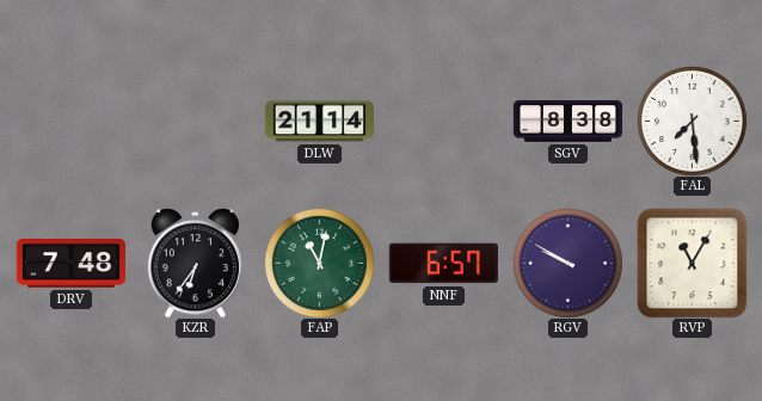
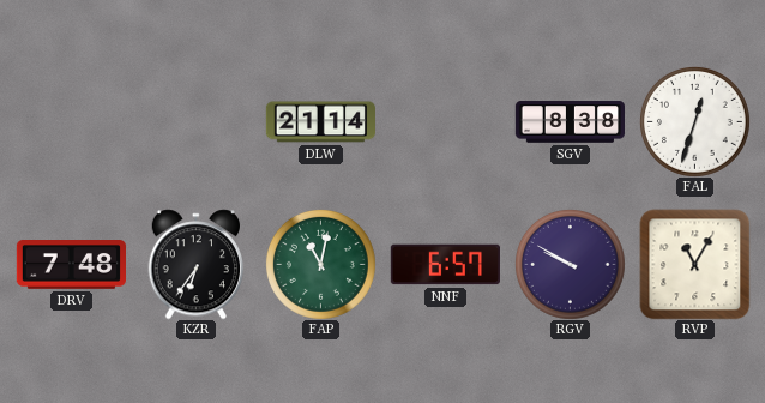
FAL: 7:29 -> 12:33 (694, 121)
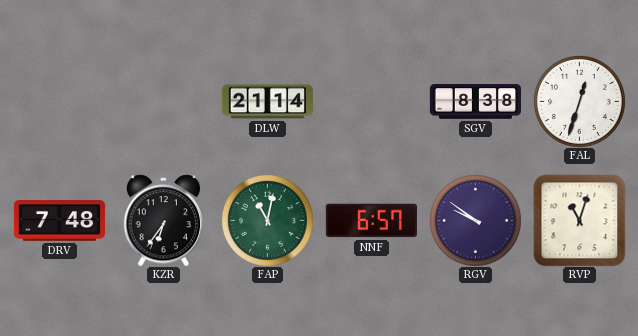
RGV: 9:50 -> 9:51 (475, 220)
RVP: 11:05 -> 11:03 (579, 220)
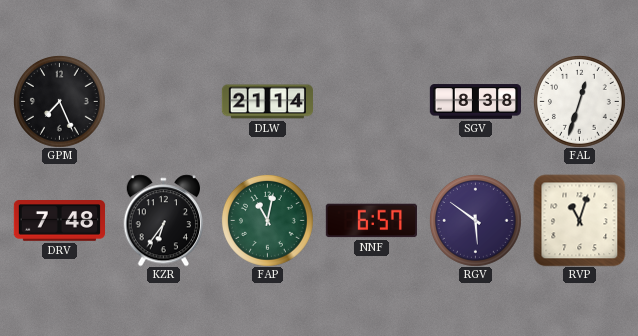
GPM: none -> 7:26 (59, 101)
RGV: 9:51 -> 5:51 (475, 220)
